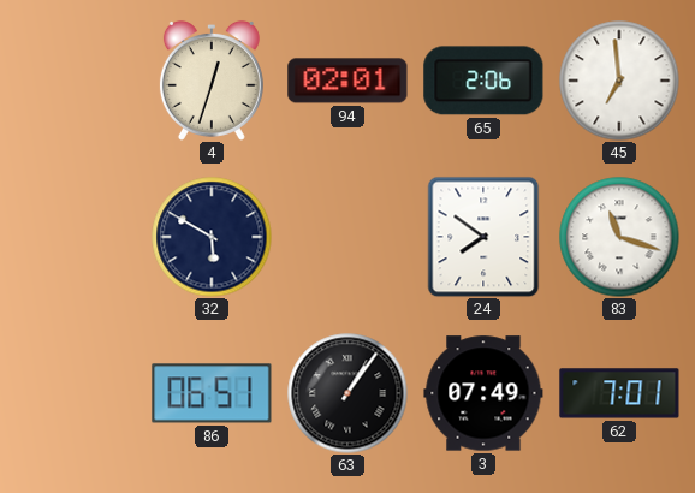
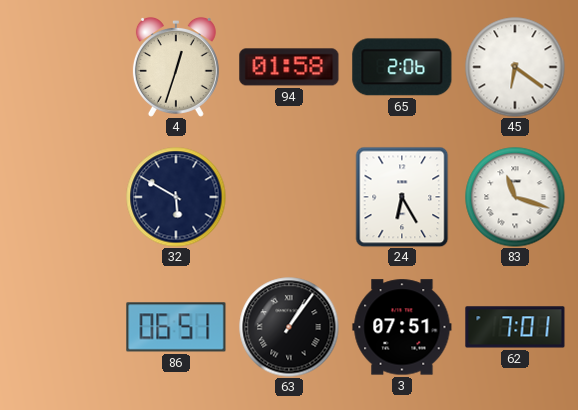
94: 02:01 -> 01:58 (289, 67)
45: 6:59 -> 6:21 (515, 67)
24: 7:51 -> 6:25 (402, 197)
3: 07:49 -> 07:51 (402, 327)
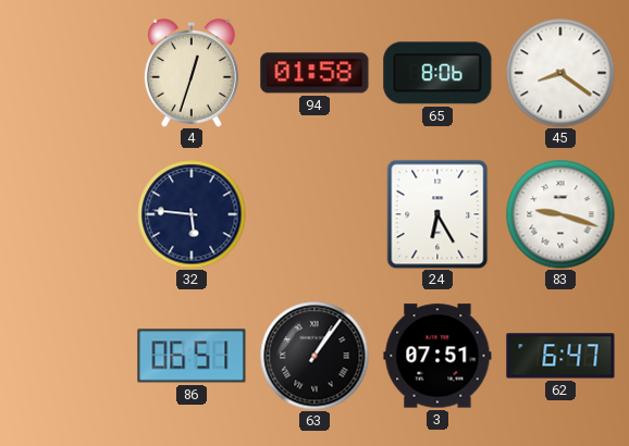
65: 2:06 -> 8:06 (437, 73)
45: 6:21 -> 8:21 (560, 73)
32: 5:50 -> 5:46 (192, 214)
83: 11:18 -> 9:18 (560, 214)
62: 7:01 -> 6:47 (560, 356)
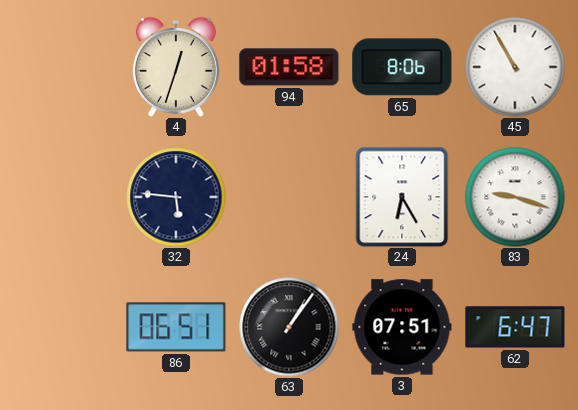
45: 8:21 -> 10:55 (515, 67)
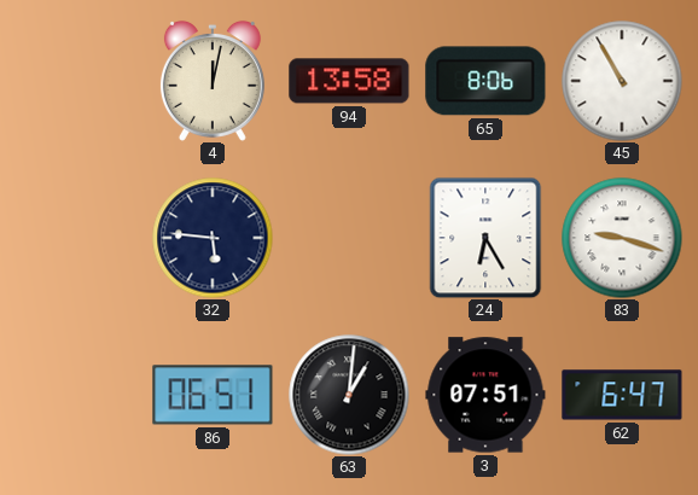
4: 12:33 -> 12:02 (213, 81)
94: 01:58 -> 13:58 (349, 81)
63: 1:06 -> 1:01 (349, 395)
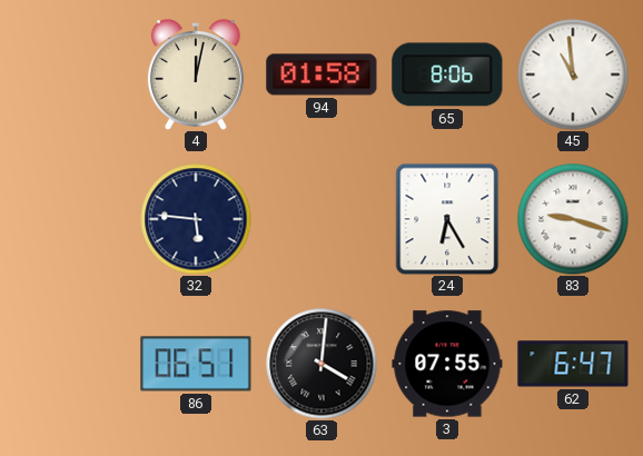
94: 13:58 -> 01:58 (321, 75)
45: 10:55 -> 10:59 (573, 75)
63: 1:01 -> 4:01 (321, 364)
3: 07:51 -> 07:55 (447, 364)
